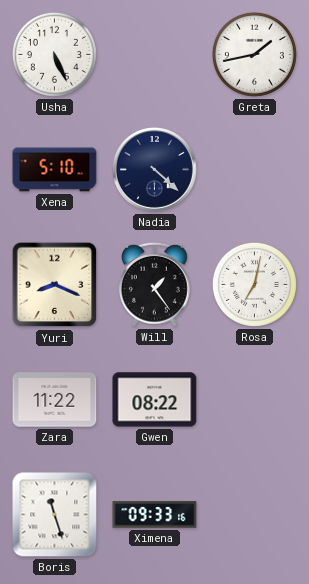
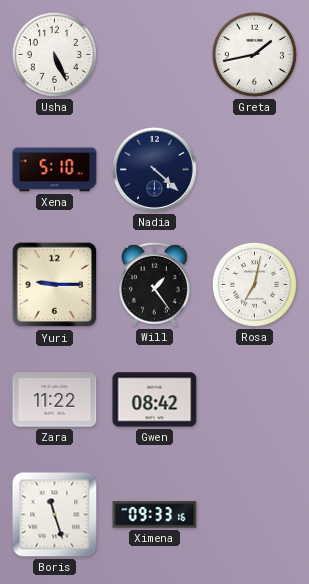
Yuri: 8:19 -> 9:15 (55, 285)
Gwen: 08:22 -> 08:42 (155, 400)
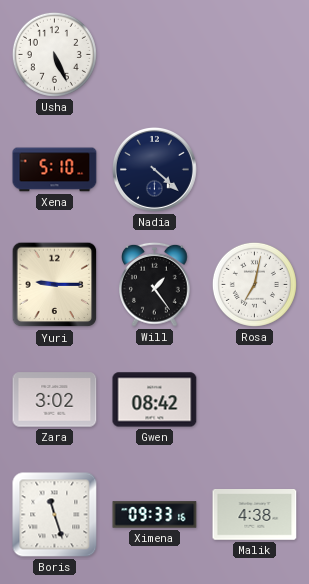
Greta: 1:43 -> none (254, 54)
Zara: 11:22 -> 3:02 (55, 400)
Malik: none -> 4:38 (255, 515)
